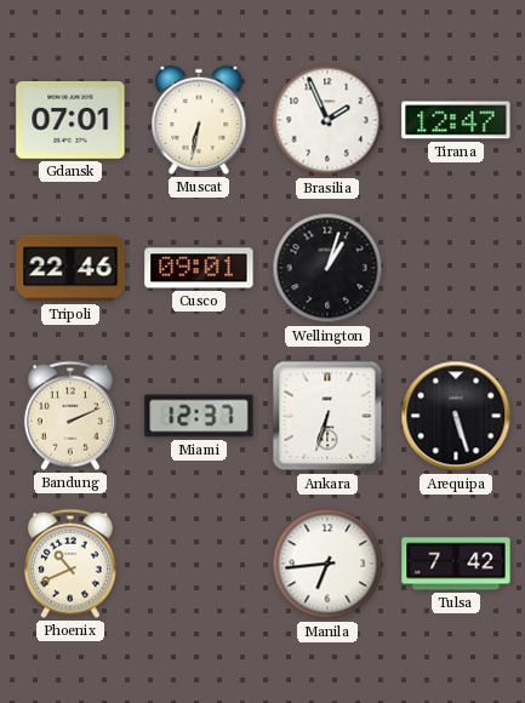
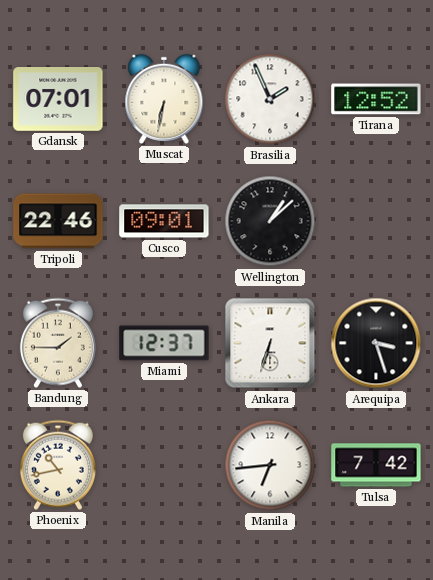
Tirana: 12:47 -> 12:52 (376, 99)
Wellington: 1:03 -> 1:08 (270, 221)
Bandung: 2:11 -> 1:45 (58, 343)
Arequipa: 5:27 -> 3:27 (376, 343)
Phoenix: 10:41 -> 10:43 (58, 465)
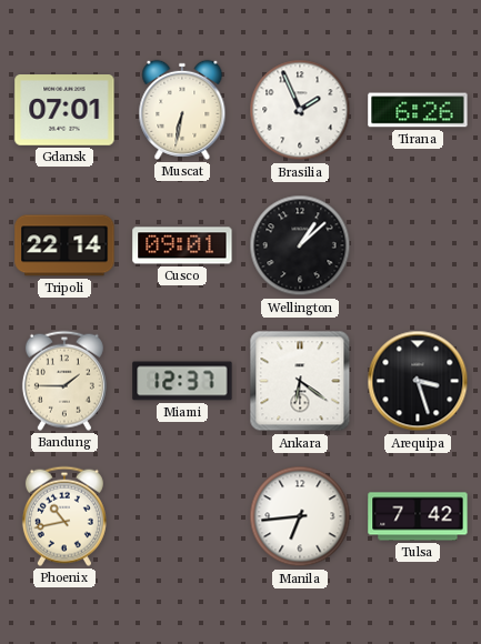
Tirana: 12:52 -> 6:26 (418, 110)
Tripoli: 22:46 -> 22:14 (64, 245)
Ankara: 6:33 -> 6:21 (300, 381)
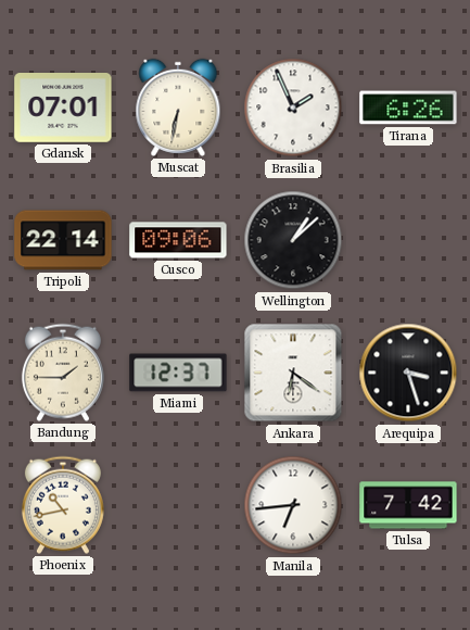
Cusco: 09:01 -> 09:06 (178, 240)
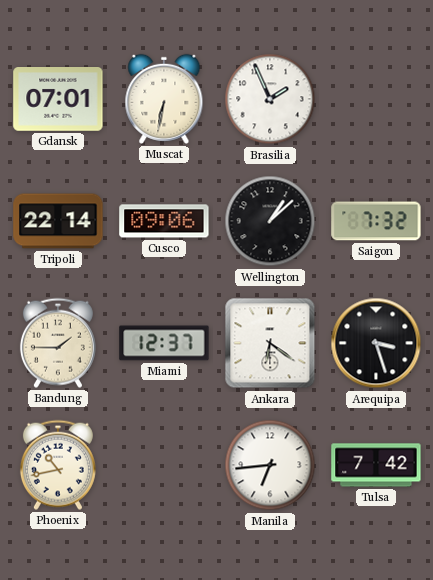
Tirana: 6:26 -> none (408, 108)
Saigon: none -> 7:32 (376, 221)
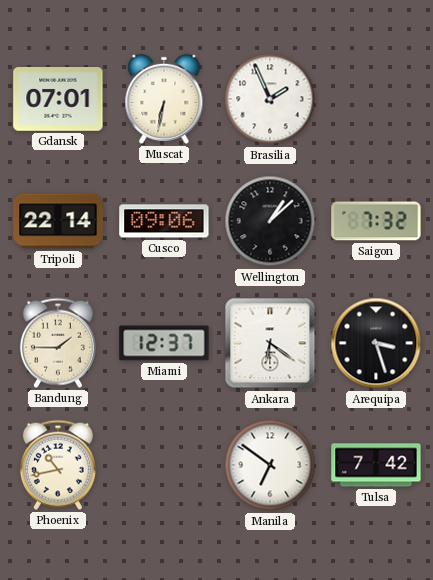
Manila: 6:44 -> 6:51 (270, 465)
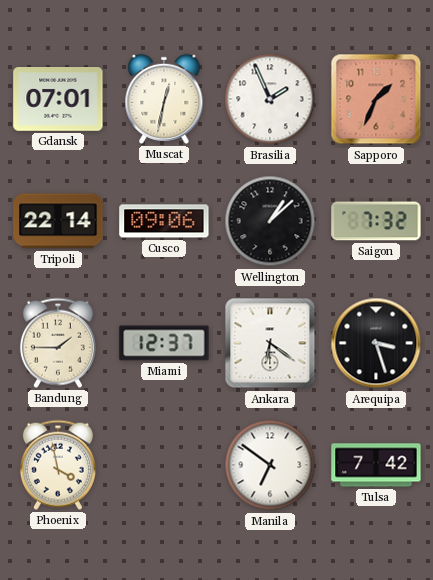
Muscat: 6:32 -> 12:32 (164, 99)
Sapporo: none -> 1:34 (376, 99)
Phoenix: 10:43 -> 3:58 (58, 465)
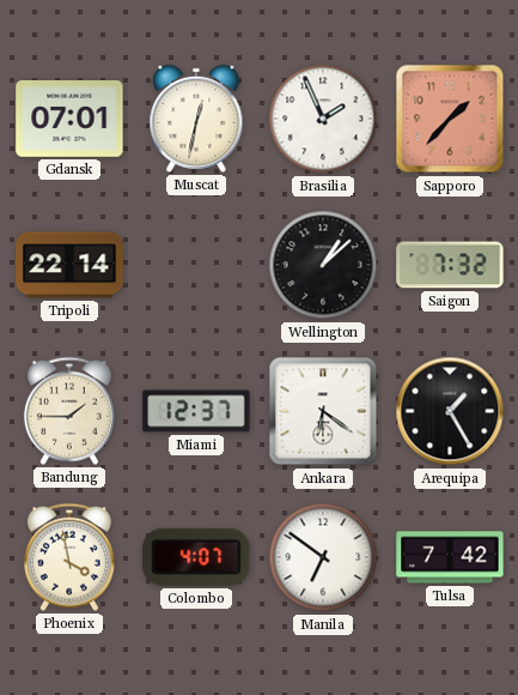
Sapporo: 1:34 -> 1:37 (450, 119)
Cusco: 09:06 -> none (164, 221)
Arequipa: 3:27 -> 1:25 (450, 411)
Colombo: none -> 4:07 (196, 557)
